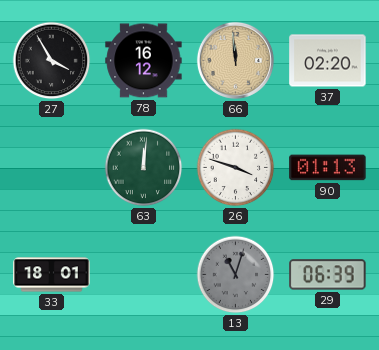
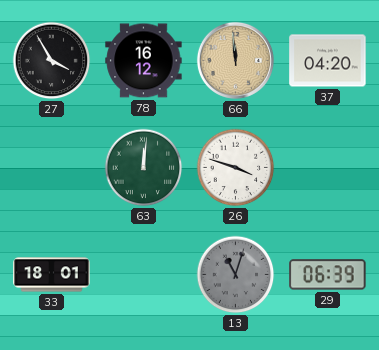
37: 02:20 -> 04:20 (328, 61)
90: 01:13 -> none (328, 168)
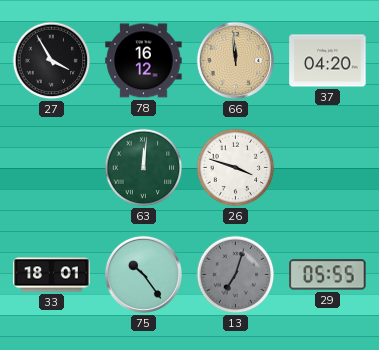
75: none -> 10:24 (143, 274)
13: 11:03 -> 7:03 (236, 275)
29: 06:39 -> 05:55 (328, 275)
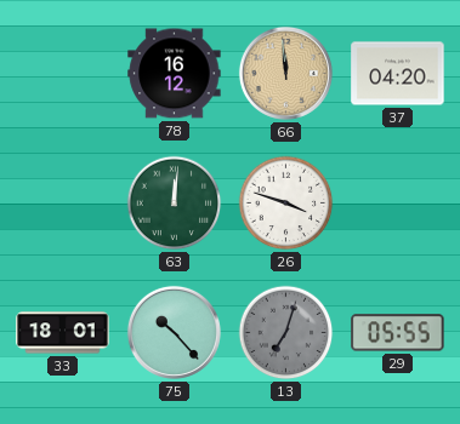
27: 3:55 -> none (52, 61)
75: 10:24 -> 10:23 (174, 332)
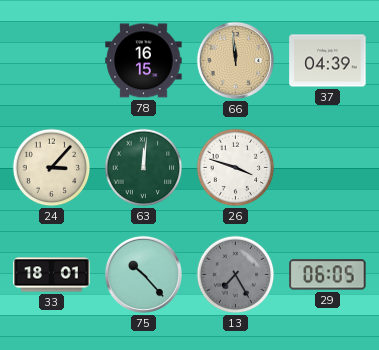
78: 16:12 -> 16:15 (144, 61)
37: 04:20 -> 04:39 (328, 61)
24: none -> 3:07 (52, 168)
13: 7:03 -> 7:25 (236, 275)
29: 05:55 -> 06:05 (328, 275)
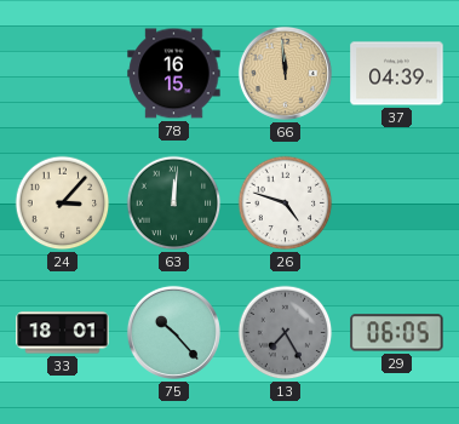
26: 3:48 -> 4:48 (286, 204)
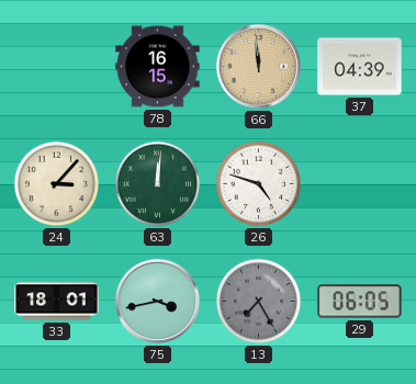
75: 10:23 -> 3:43 (157, 301)
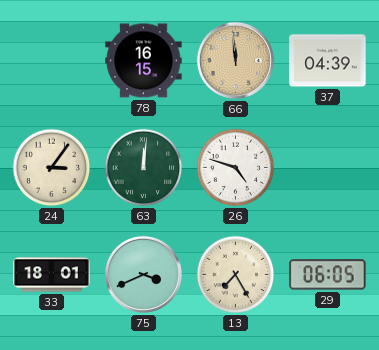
24: 3:07 -> 3:06 (52, 168)
75: 3:43 -> 3:41 (143, 274)
13 dial: grey -> cream (236, 275)
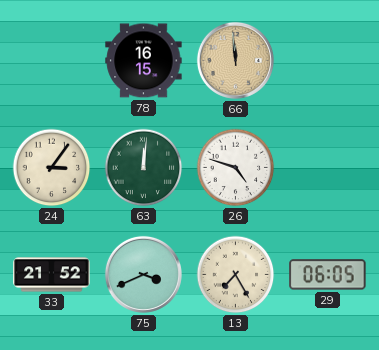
37: 04:39 -> none (328, 61)
33: 18:01 -> 21:52 (52, 275)
